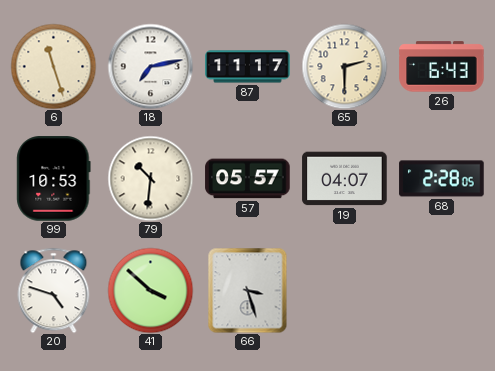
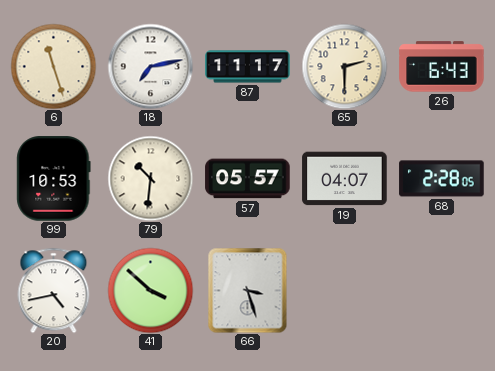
20: 4:48 -> 4:43 (54, 290)
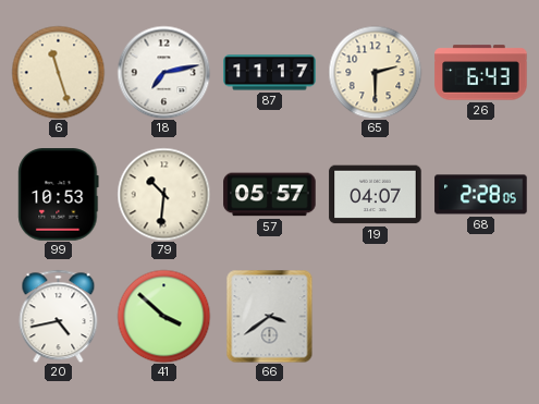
66: 3:27 -> 3:39 (270, 316)
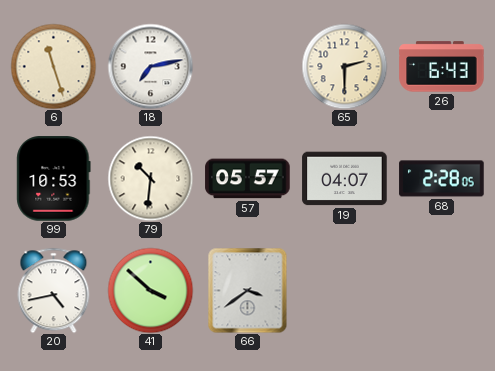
87: 11:17 -> none (270, 73)
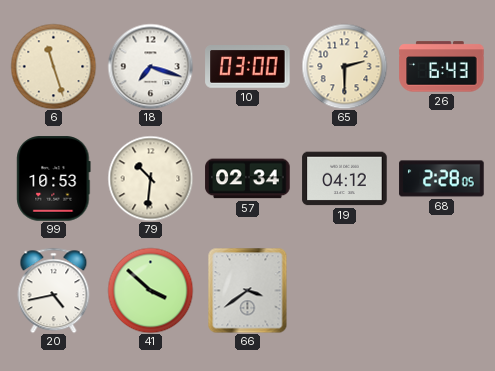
18: 7:13 -> 7:18 (150, 66)
10: none -> 03:00 (248, 67)
57: 05:57 -> 02:34 (248, 179)
19: 04:07 -> 04:12 (345, 179)
